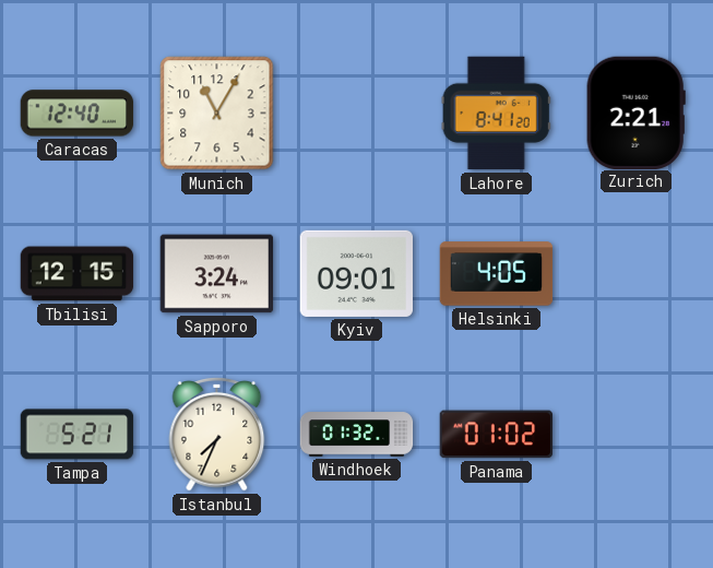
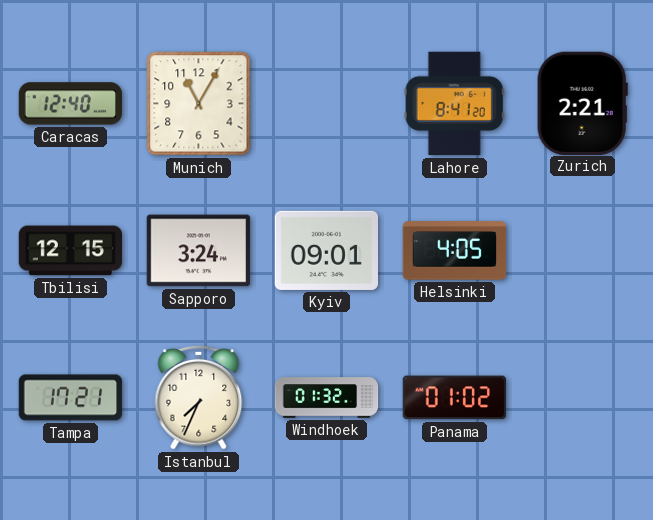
Tampa: 5:21 -> 17:21 (71, 398)
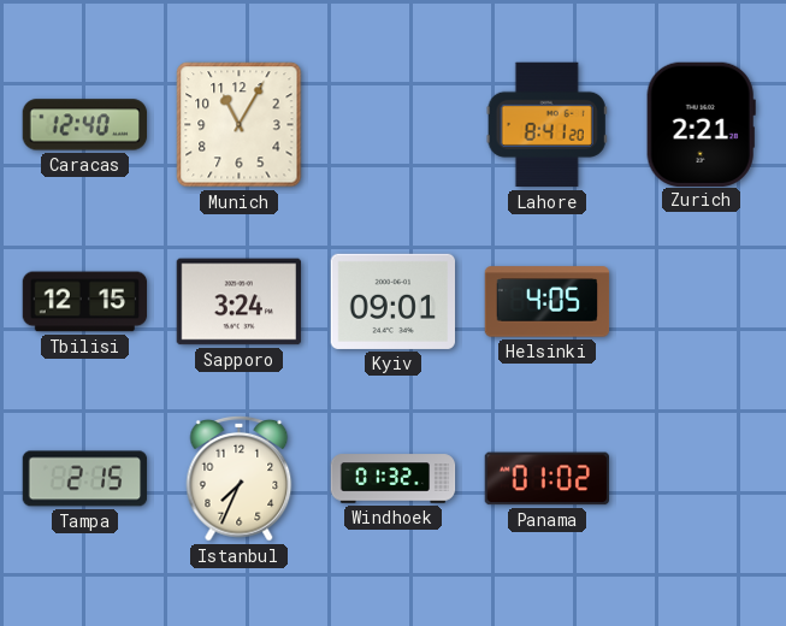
Tampa: 17:21 -> 2:15 (85, 479)
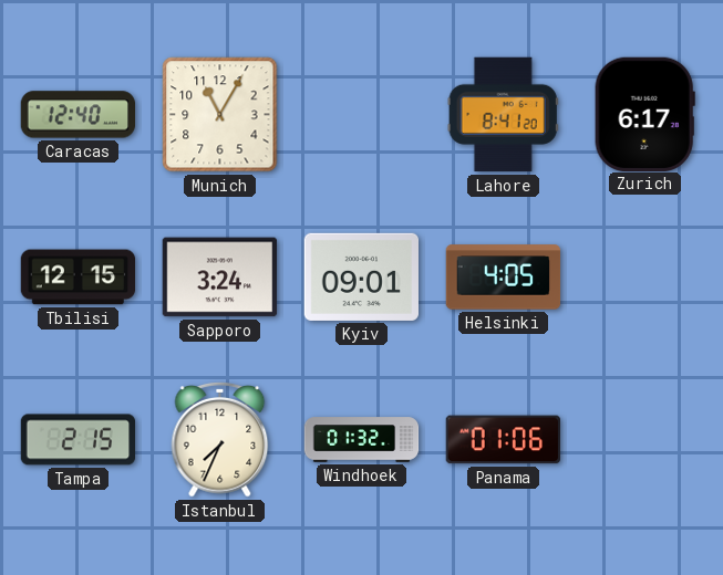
Zurich: 2:21 -> 6:17 (644, 114)
Panama: 01:02 -> 01:06 (503, 440)
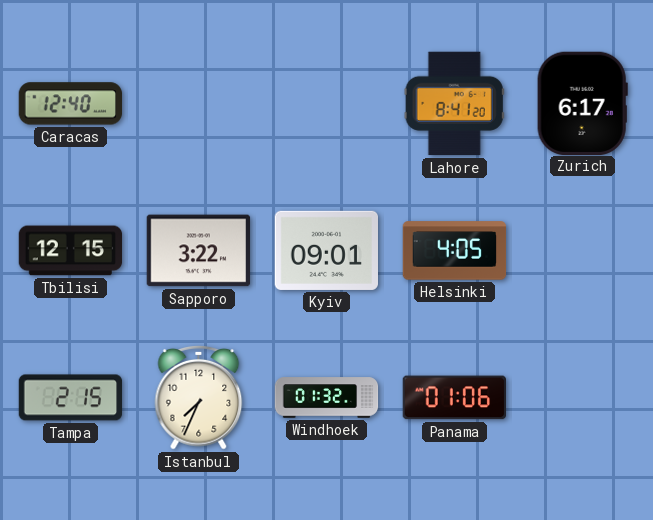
Munich: 11:05 -> none (220, 115)
Sapporo: 3:24 -> 3:22 (199, 251)
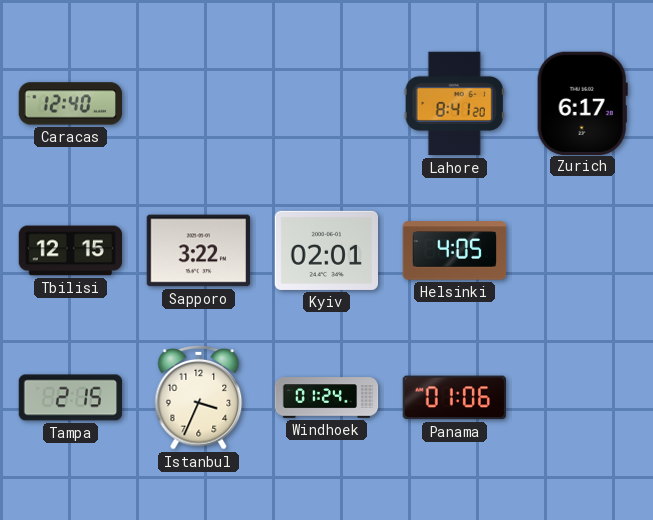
Kyiv: 09:01 -> 02:01 (327, 250)
Istanbul: 7:34 -> 3:34 (199, 397)
Windhoek: 01:32 -> 01:24 (327, 398)
